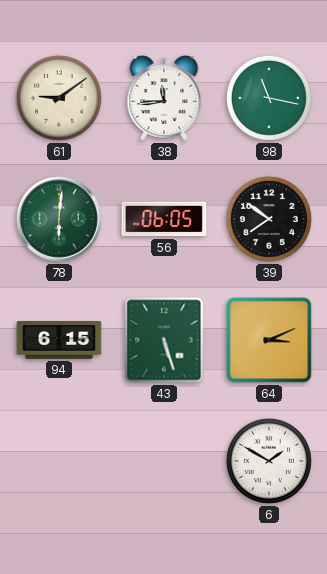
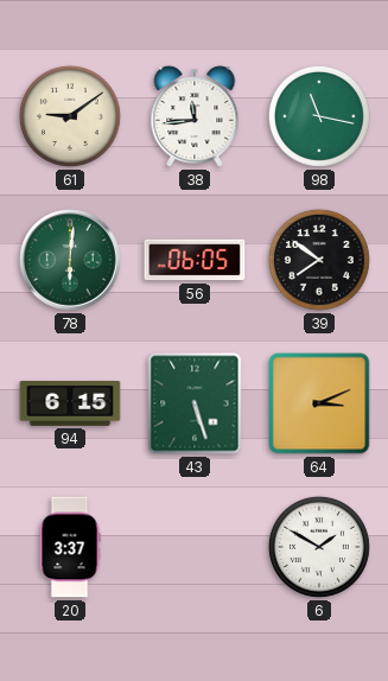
20: none -> 3:37 (70, 547)
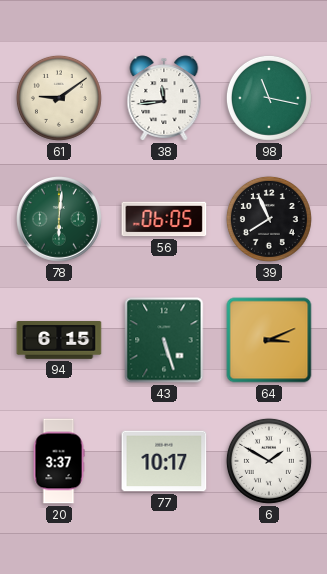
39: 7:51 -> 7:56 (269, 219)
77: none -> 10:17 (164, 461)
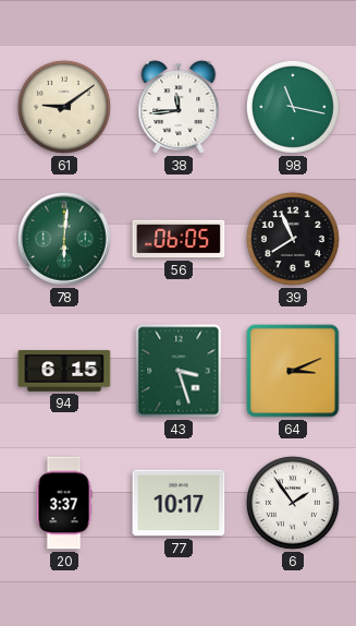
43: 5:27 -> 3:27 (179, 371)
6: 1:50 -> 1:54 (293, 503)
